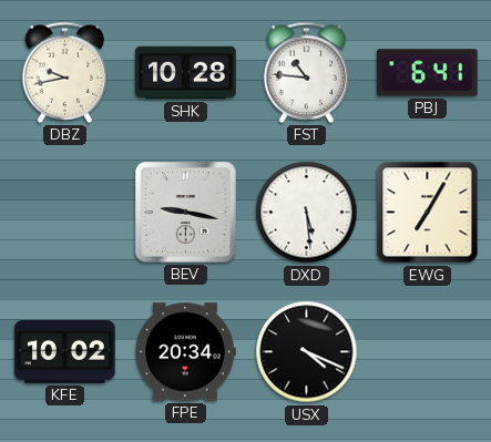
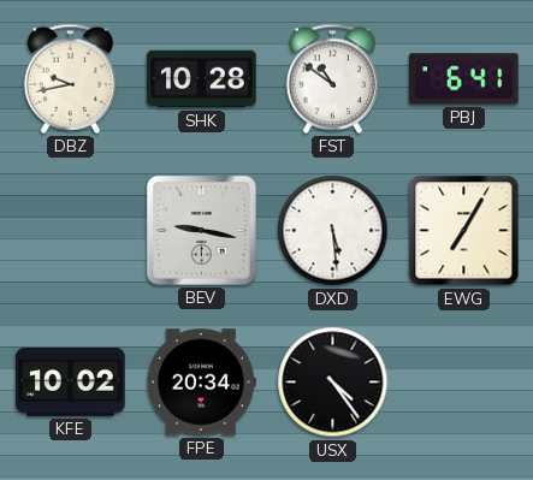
FST: 10:46 -> 10:51 (333, 78)
USX: 4:19 -> 4:24 (333, 383)
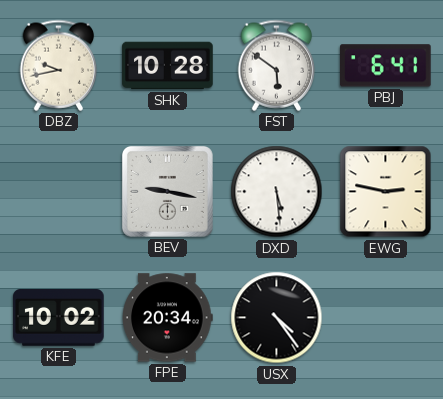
FST: 10:51 -> 5:51 (277, 65)
EWG: 7:05 -> 2:47 (386, 192)
